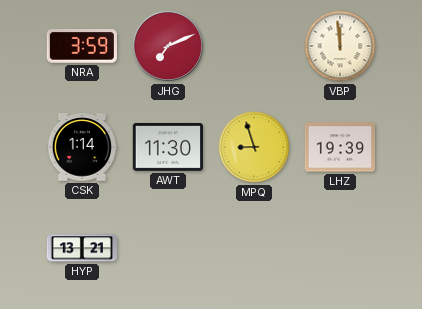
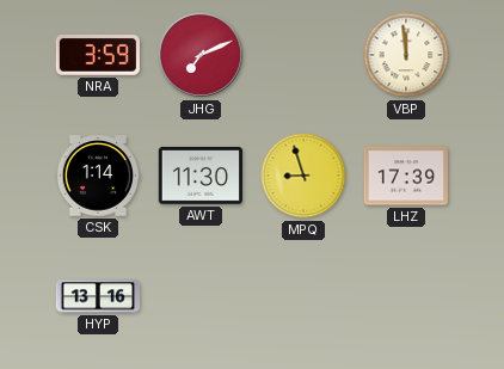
LHZ: 19:39 -> 17:39 (405, 176)
HYP: 13:21 -> 13:16 (98, 296)
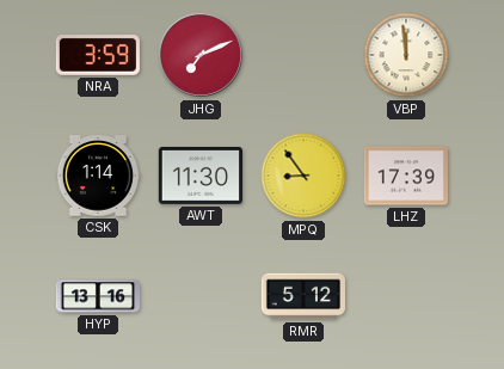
MPQ: 8:57 -> 8:54 (303, 176)
RMR: none -> 5:12 (302, 296)
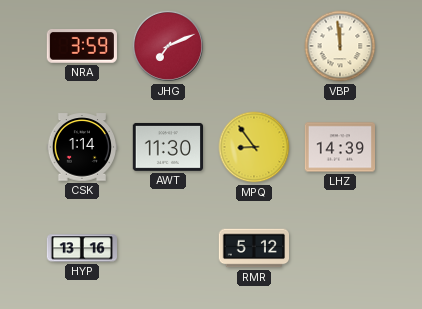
LHZ: 17:39 -> 14:39 (339, 147)
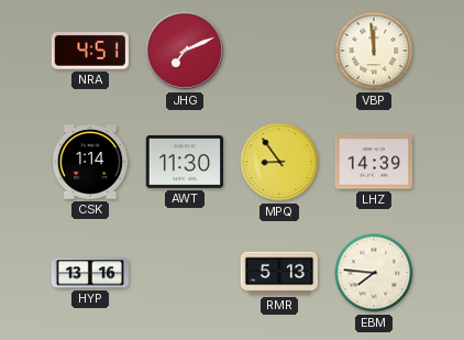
NRA: 3:59 -> 4:51 (90, 52)
RMR: 5:12 -> 5:13 (278, 273)
EBM: none -> 7:46 (374, 273)
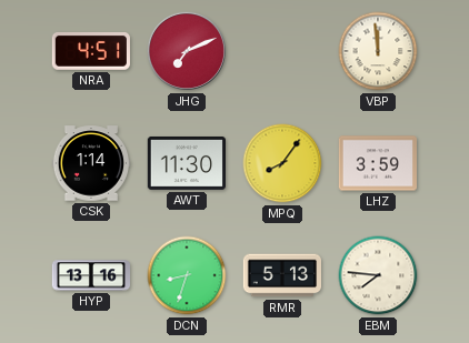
MPQ: 8:54 -> 8:06 (282, 163)
LHZ: 14:39 -> 3:59 (377, 163)
DCN: none -> 8:33 (187, 275)
